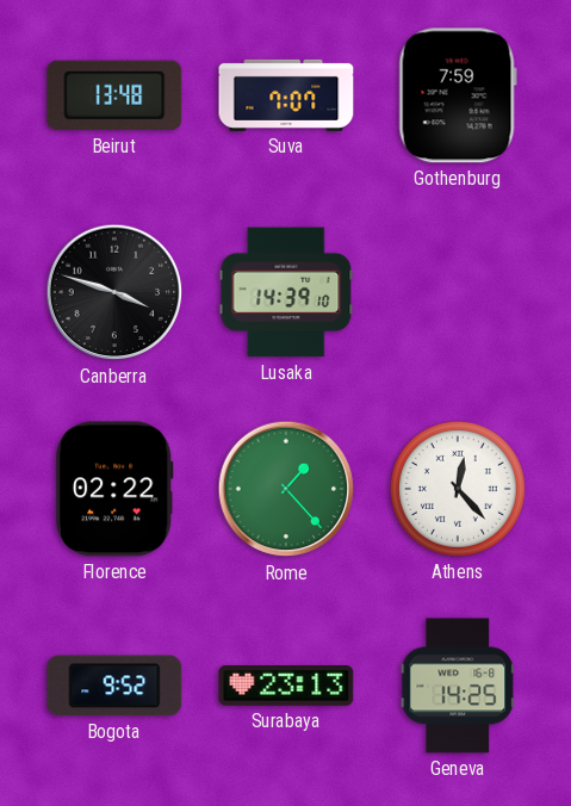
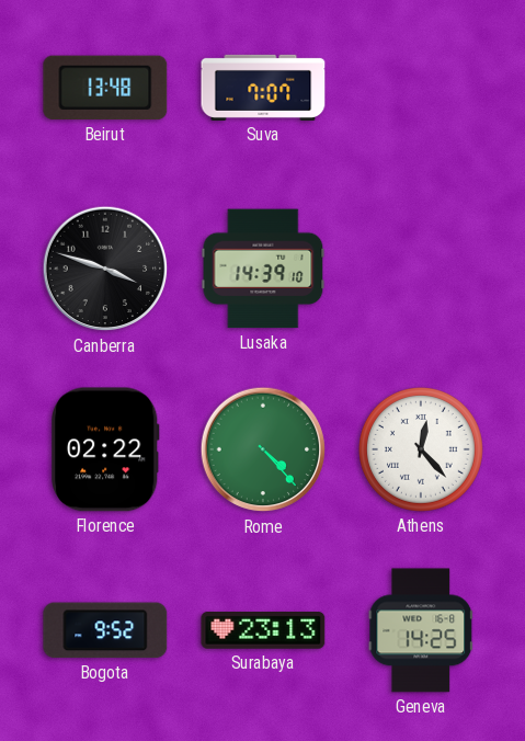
Gothenburg: 7:59 -> none (458, 95)
Rome: 1:23 -> 4:23 (263, 449)
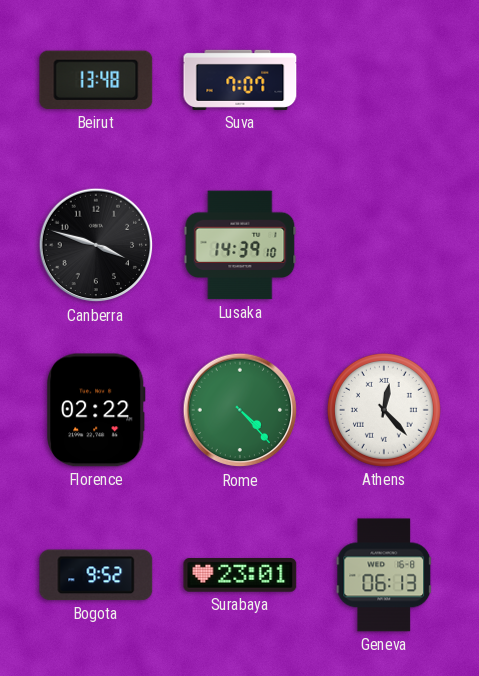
Surabaya: 23:13 -> 23:01 (240, 576)
Geneva: 14:25 -> 06:13 (384, 575)
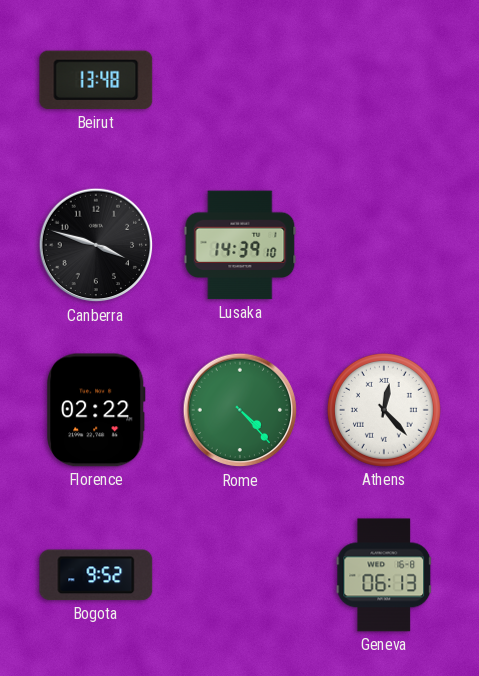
Suva: 7:07 -> none (240, 80)
Surabaya: 23:01 -> none (240, 576)
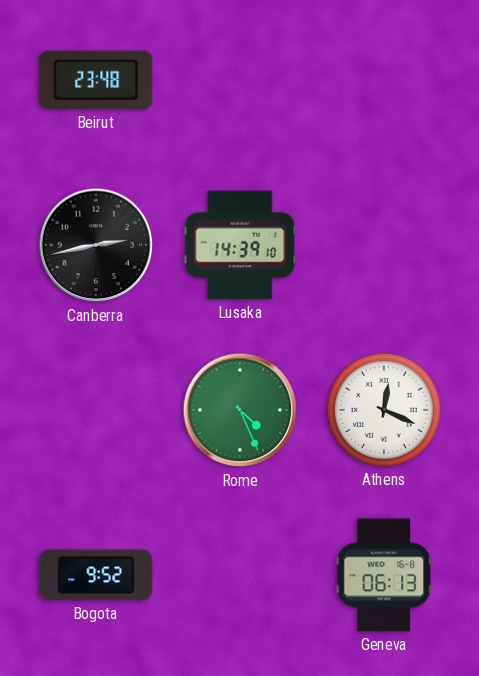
Beirut: 13:48 -> 23:48 (96, 80)
Canberra: 3:48 -> 2:43 (96, 245)
Florence: 02:22 -> none (96, 410)
Rome: 4:23 -> 4:26 (240, 410)
Athens: 12:23 -> 12:19 (384, 410)
